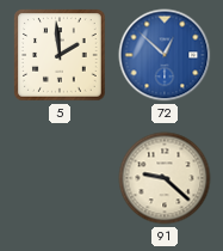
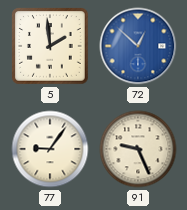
77: none -> 9:06 (50, 149)
91: 9:22 -> 9:26 (138, 149)
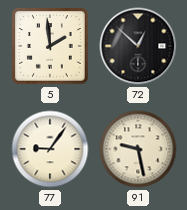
72 dial: blue -> black (138, 46)
91: 9:26 -> 9:28 (138, 149)
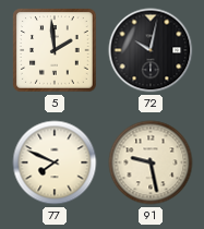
72: 12:52 -> 10:02 (151, 50)
77: 9:06 -> 7:49 (55, 162)
